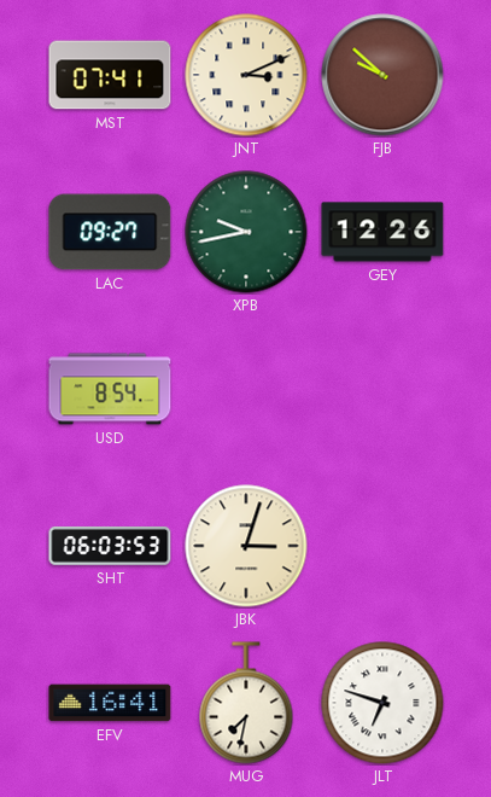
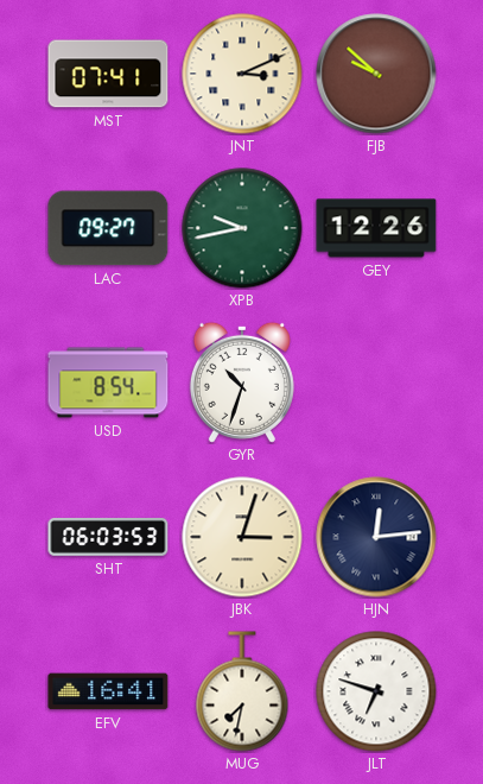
GYR: none -> 10:33 (242, 382)
HJN: none -> 12:14 (376, 537)
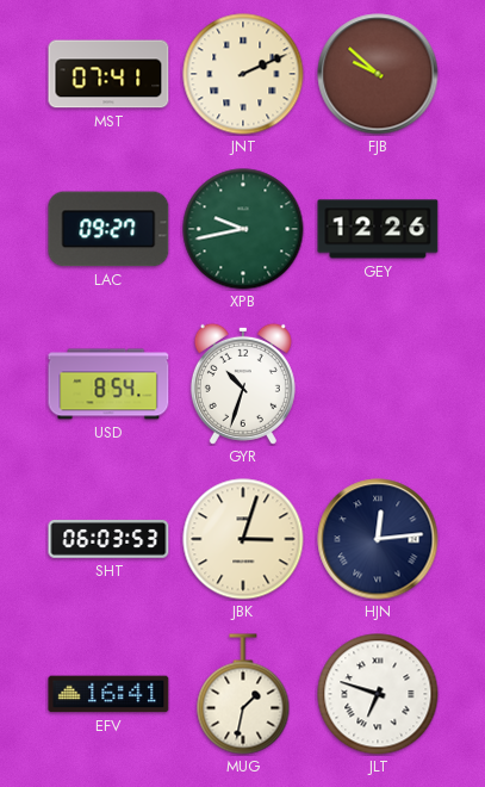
JNT: 3:11 -> 2:11 (243, 74)
MUG: 7:32 -> 1:32 (243, 694)
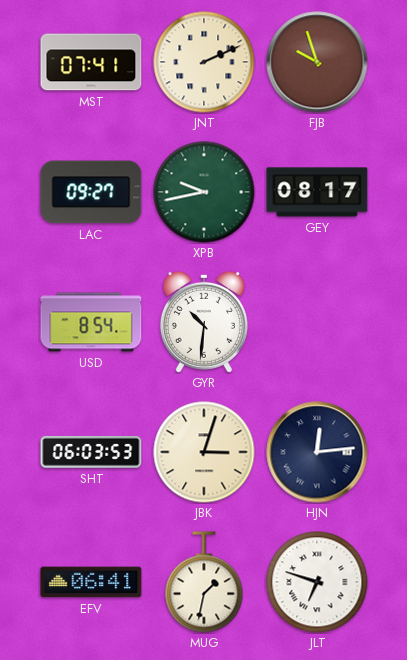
FJB: 9:52 -> 9:57 (317, 62)
GEY: 12:26 -> 08:17 (317, 192)
GYR: 10:33 -> 10:31 (204, 322)
EFV: 16:41 -> 06:41 (91, 582)
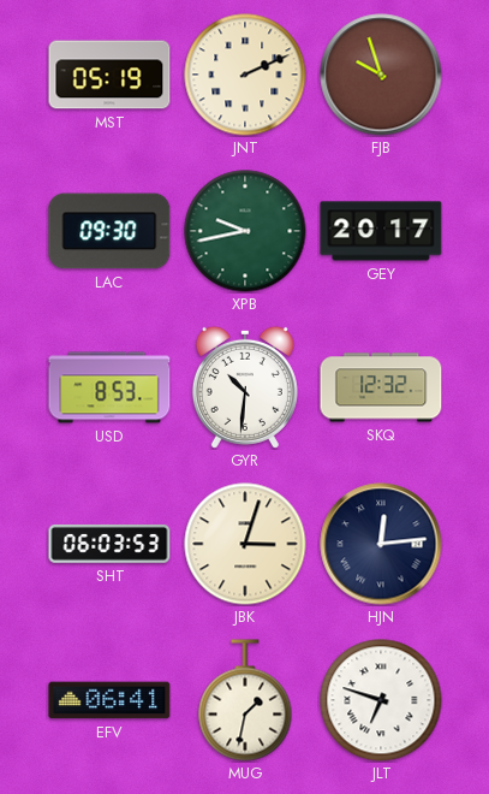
MST: 07:41 -> 05:19 (109, 75)
LAC: 09:27 -> 09:30 (109, 231)
GEY: 08:17 -> 20:17 (381, 231)
USD: 8:54 -> 8:53 (109, 387)
SKQ: none -> 12:32 (381, 387)
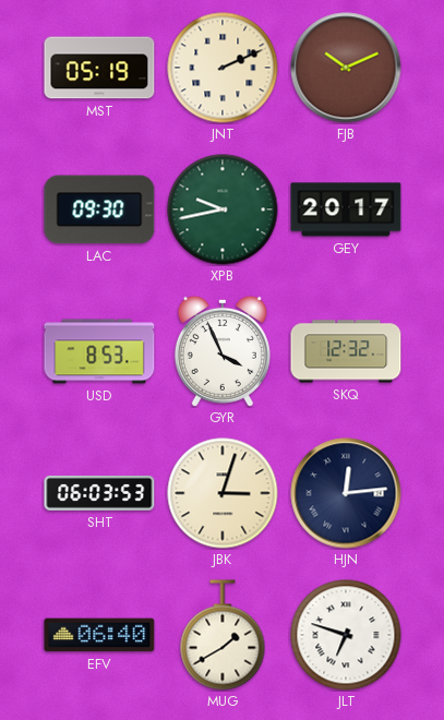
FJB: 9:57 -> 10:11 (346, 68)
GYR: 10:31 -> 3:56 (223, 351)
EFV: 06:41 -> 06:40 (99, 635)
MUG: 1:32 -> 1:40 (223, 635)
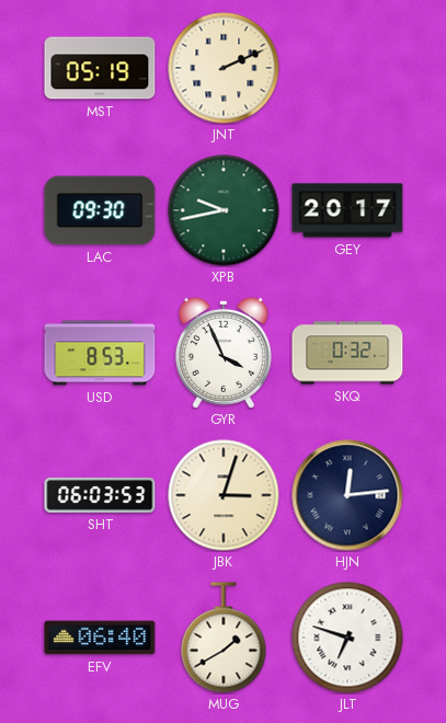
FJB: 10:11 -> none (346, 68)
SKQ: 12:32 -> 0:32 (347, 353)
